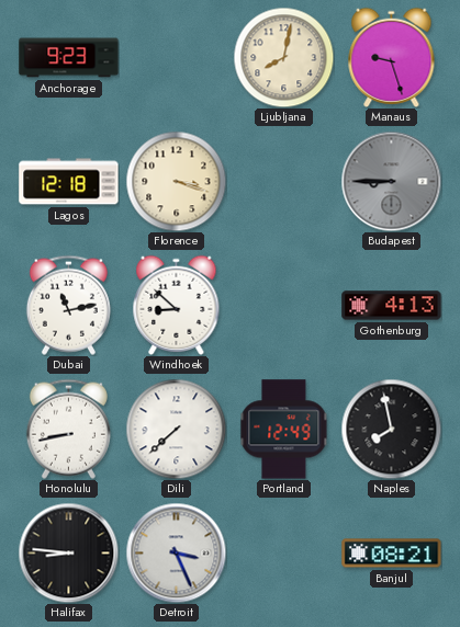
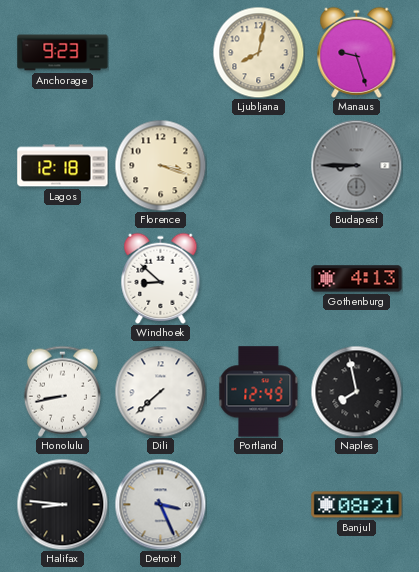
Dubai: 11:13 -> none (68, 305)
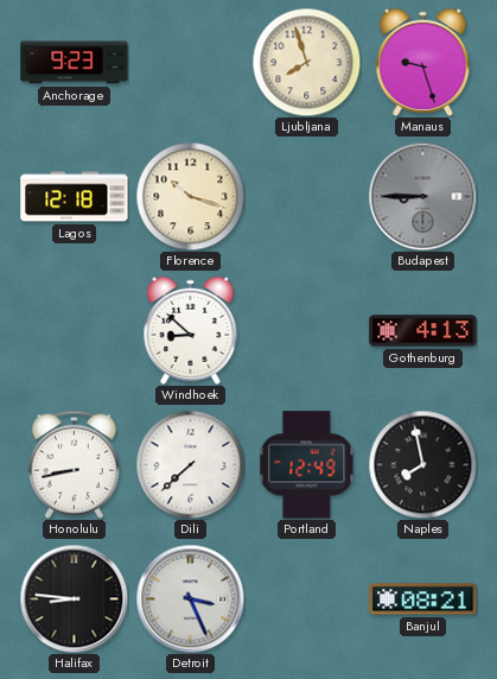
Ljubljana: 8:02 -> 7:57 (306, 62)
Florence: 3:18 -> 10:18 (190, 196)
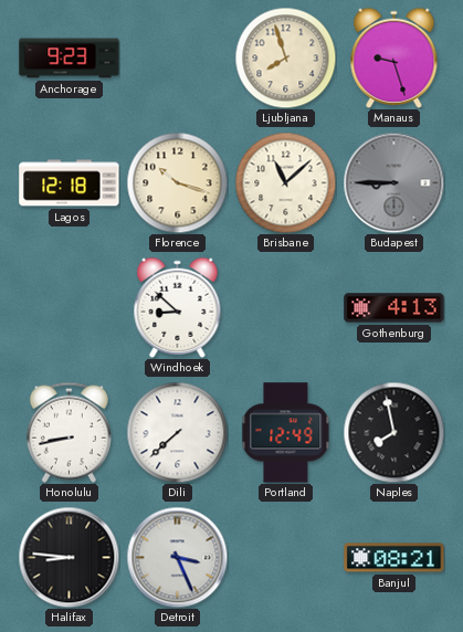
Brisbane: none -> 11:08 (285, 182)
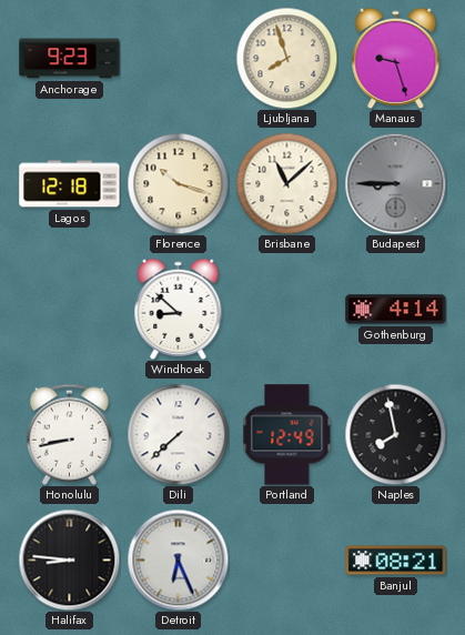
Gothenburg: 4:13 -> 4:14 (396, 310)
Detroit: 3:26 -> 6:26 (178, 560)
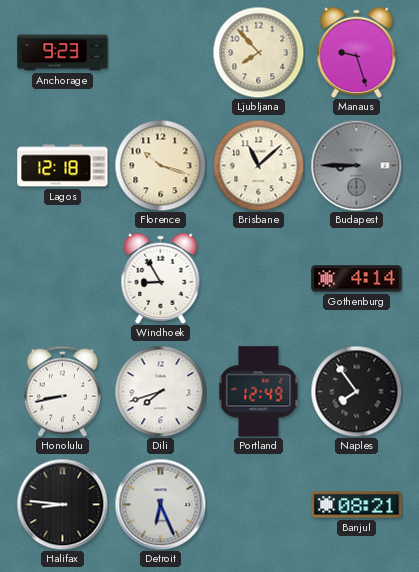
Ljubljana: 7:57 -> 7:53 (258, 52)
Windhoek: 8:52 -> 8:55 (161, 278)
Dili: 7:38 -> 7:42 (160, 391)
Naples: 7:58 -> 7:54 (356, 391)
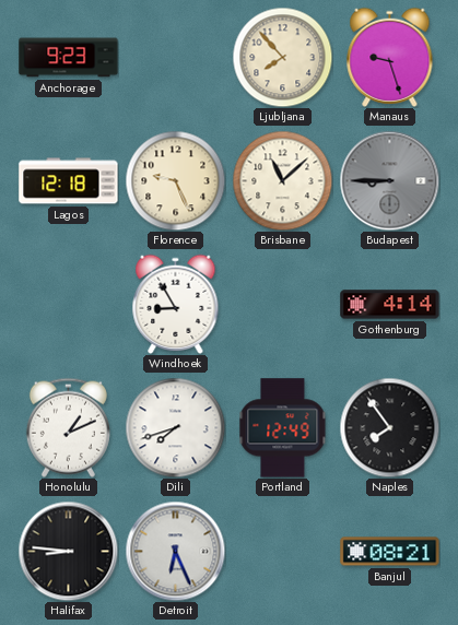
Florence: 10:18 -> 9:26 (175, 180)
Honolulu: 8:43 -> 1:11 (68, 427)
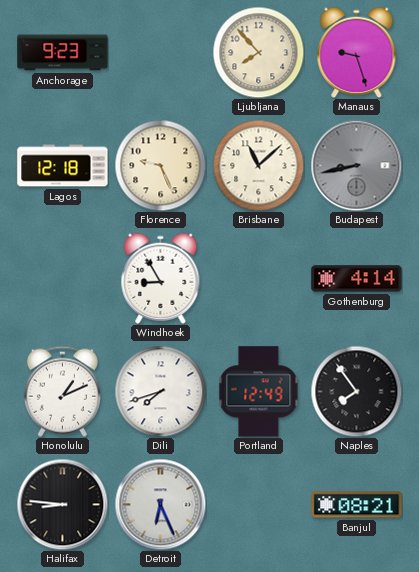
Budapest: 8:45 -> 8:43 (356, 165)
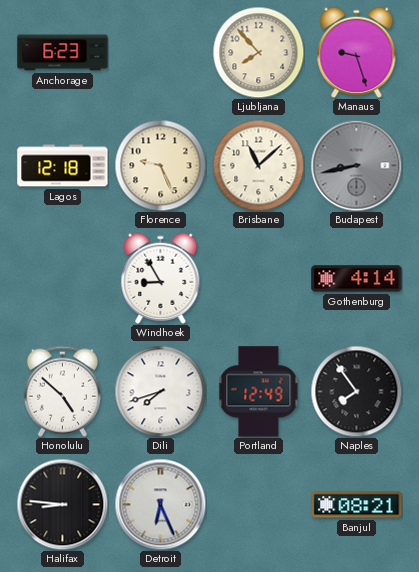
Anchorage: 9:23 -> 6:23 (63, 53)
Honolulu: 1:11 -> 4:52 (62, 391)
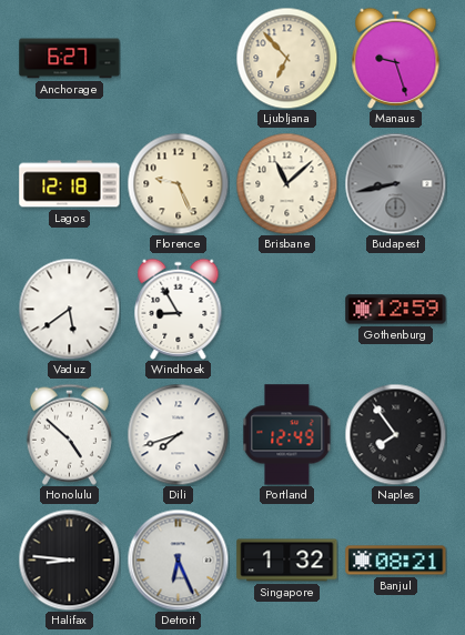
Anchorage: 6:23 -> 6:27 (70, 59)
Ljubljana: 7:53 -> 6:53 (286, 58)
Vaduz: none -> 5:39 (69, 309)
Gothenburg: 4:14 -> 12:59 (396, 310)
Singapore: none -> 1:32 (287, 561)
